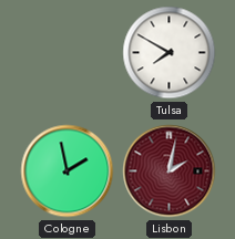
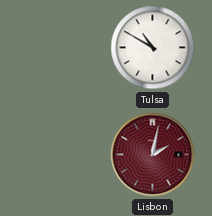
Tulsa: 7:50 -> 10:50 (153, 48)
Cologne: 1:58 -> none (68, 172)
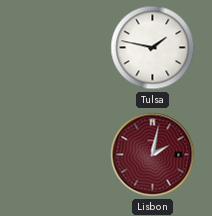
Tulsa: 10:50 -> 1:47 (153, 48)
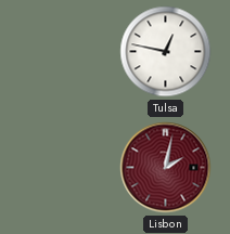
Tulsa: 1:47 -> 12:47 (166, 52)
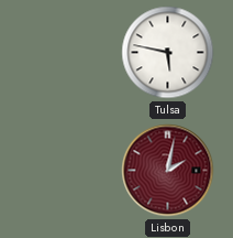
Tulsa: 12:47 -> 5:47 (168, 53)
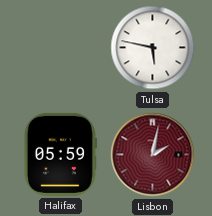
Halifax: none -> 05:59 (60, 154)
